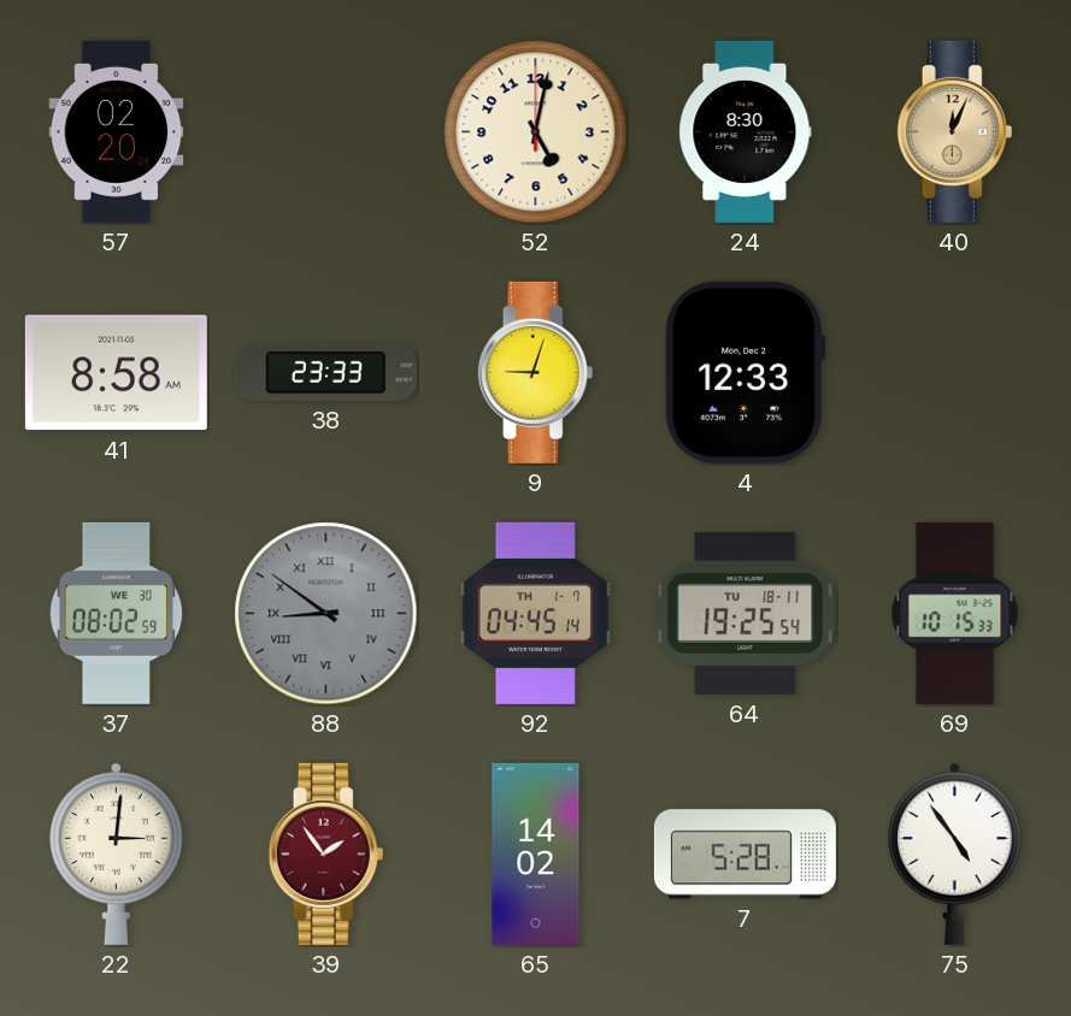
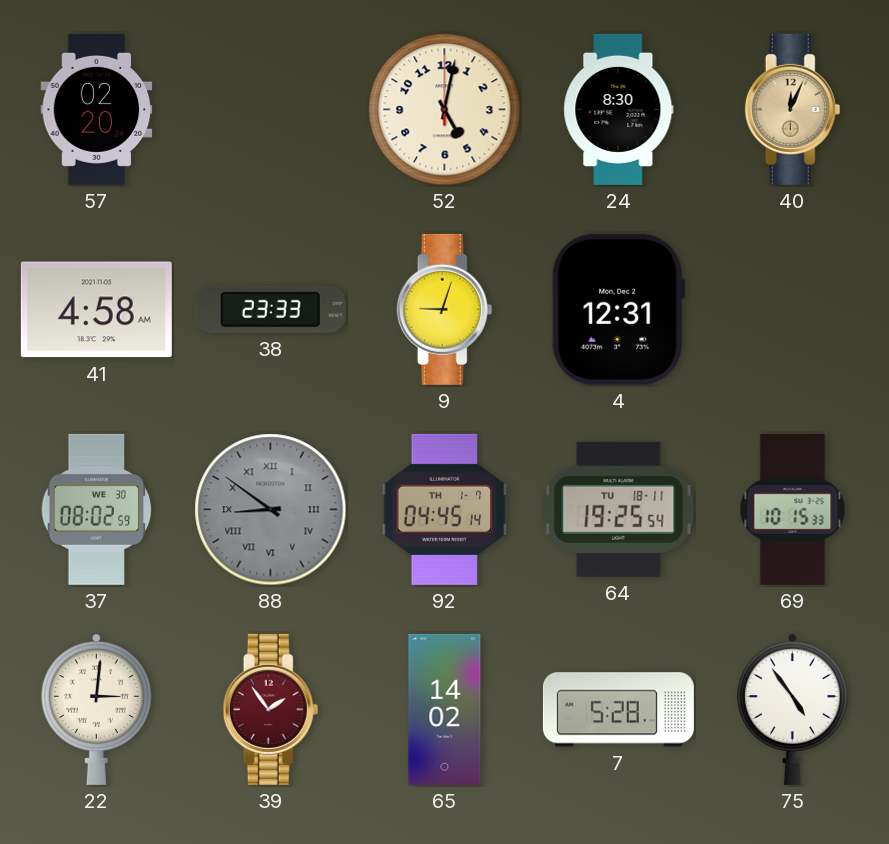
41: 8:58 -> 4:58 (96, 310)
4: 12:33 -> 12:31 (619, 309)
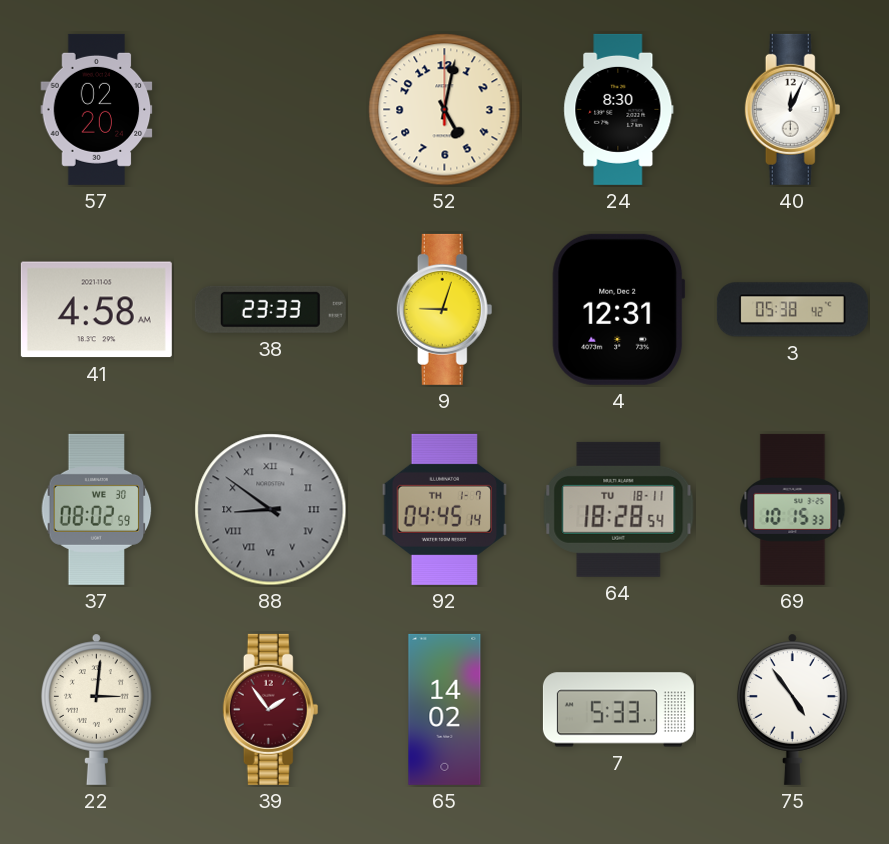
40 dial: champagne -> white (793, 109)
3: none -> 05:38 (792, 310)
64: 19:25 -> 18:28 (619, 509)
7: 5:28 -> 5:33 (618, 710)
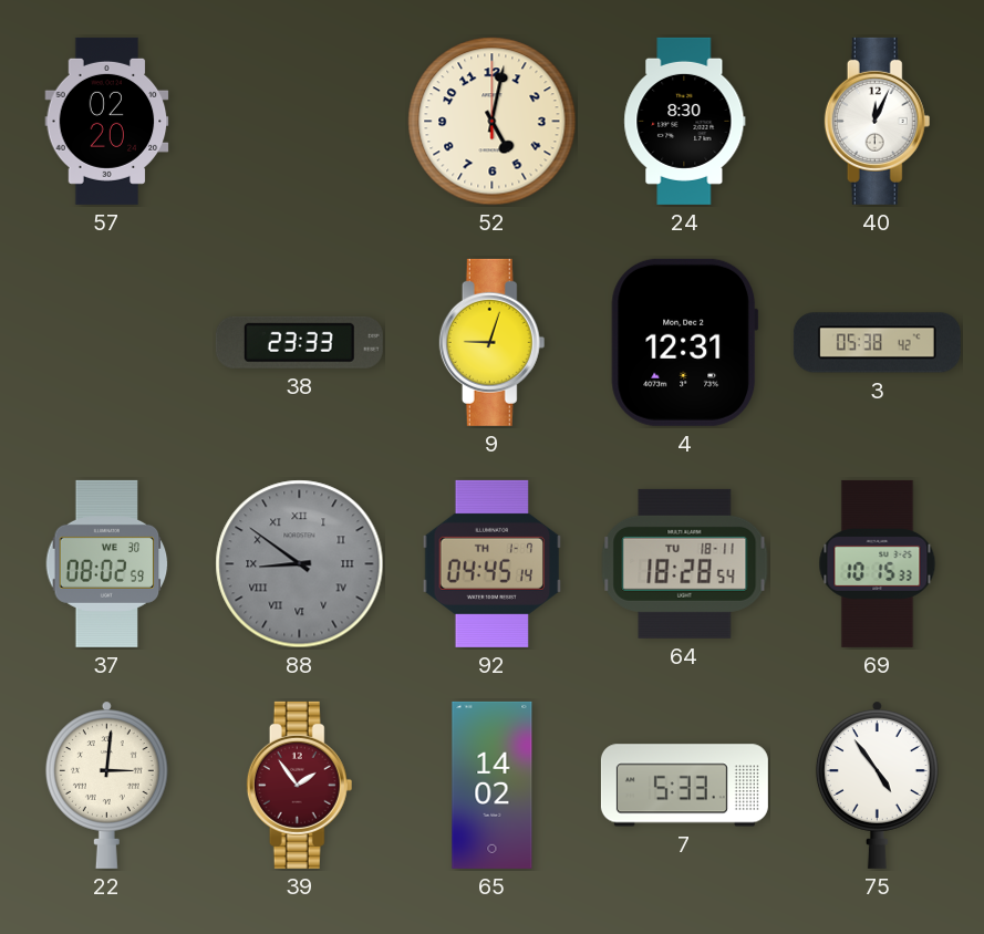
41: 4:58 -> none (96, 310)
